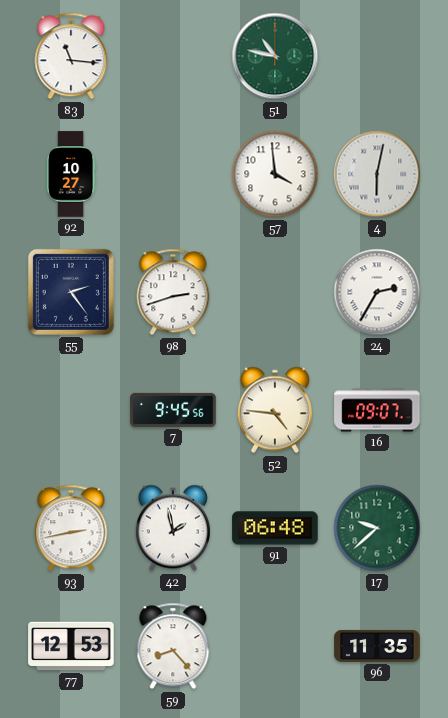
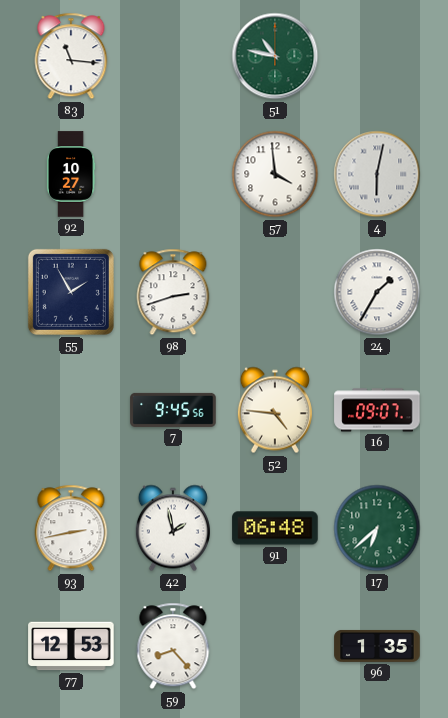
55: 2:24 -> 1:55 (71, 292)
24: 2:35 -> 1:35 (377, 292)
17: 9:38 -> 6:38 (377, 528)
96: 11:35 -> 1:35 (377, 646)
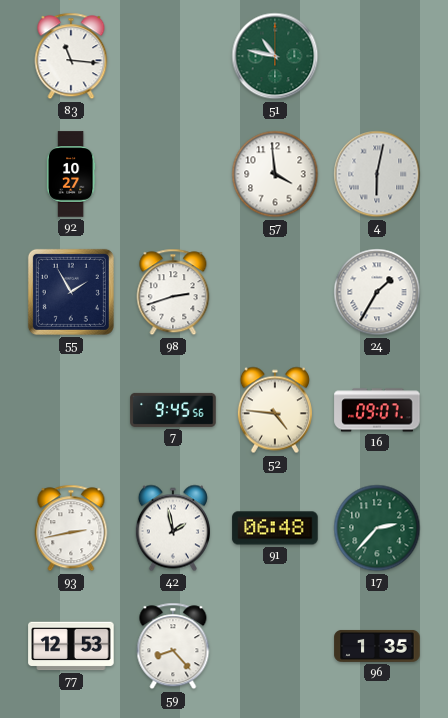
17: 6:38 -> 2:37 (377, 528)
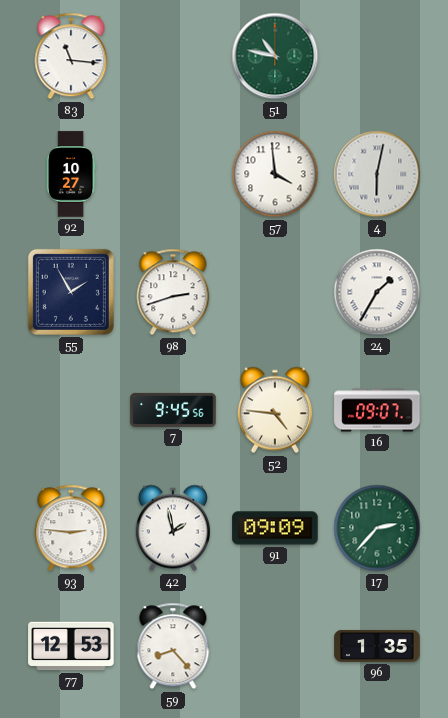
93: 2:43 -> 2:46 (71, 528)
91: 06:48 -> 09:09 (275, 528)
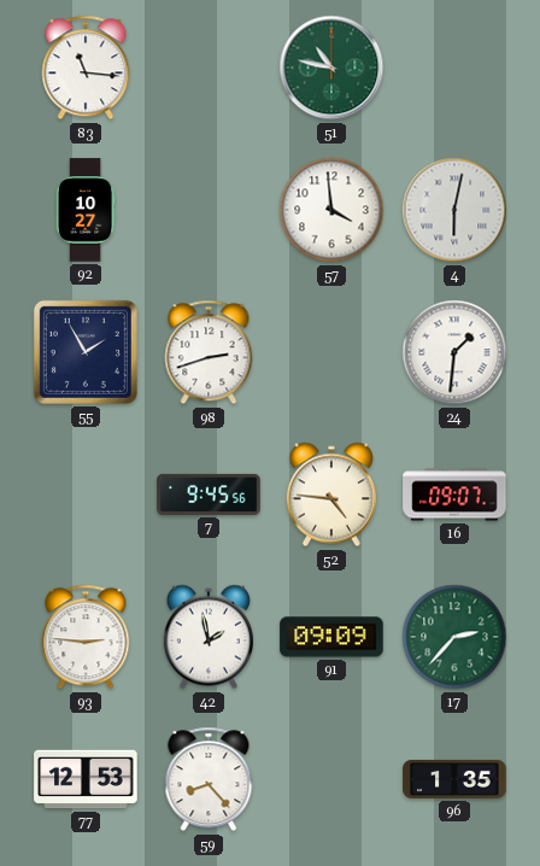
24: 1:35 -> 1:31 (454, 352)
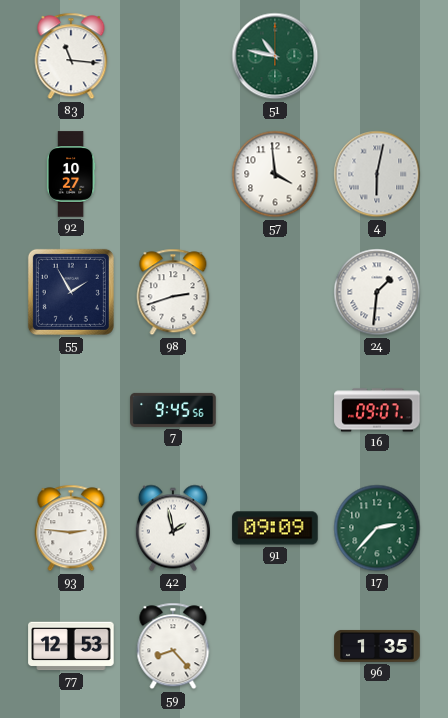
52: 4:46 -> none (331, 495)
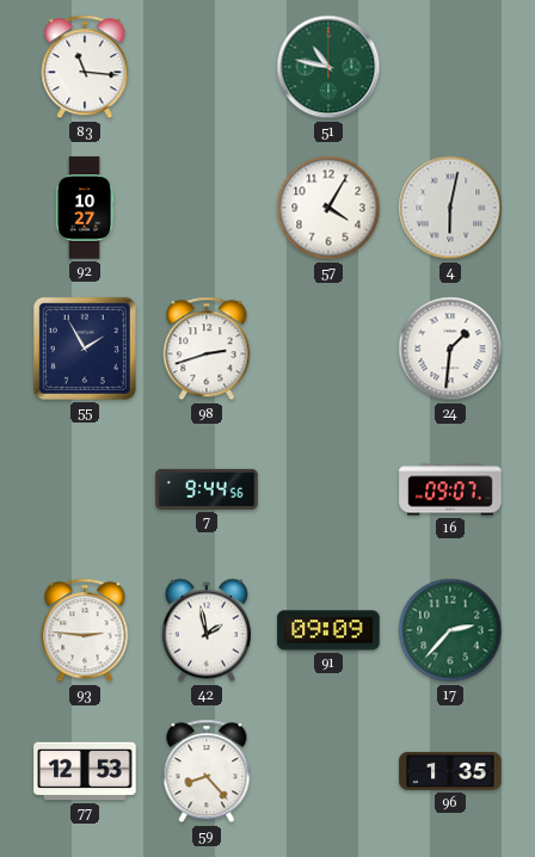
57: 3:59 -> 4:05 (328, 208)
7: 9:45 -> 9:44 (207, 489)
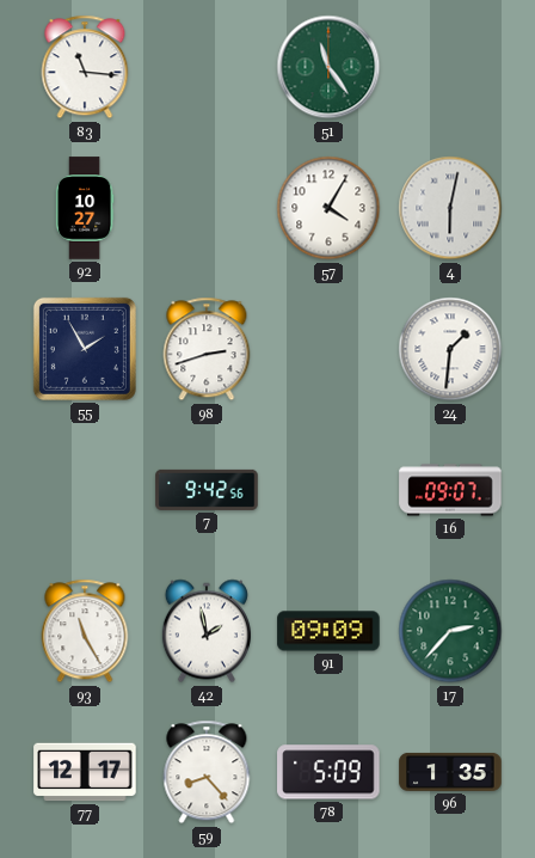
51: 10:47 -> 11:24 (328, 67)
7: 9:44 -> 9:42 (207, 490)
93: 2:46 -> 11:25 (85, 631)
77: 12:53 -> 12:17 (85, 772)
78: none -> 5:09 (328, 772)
